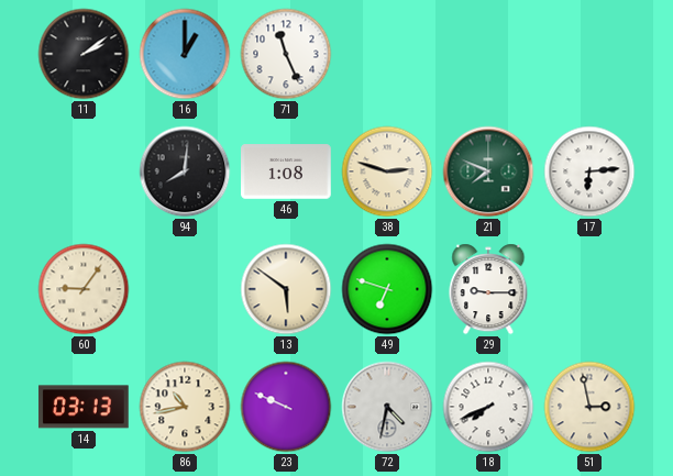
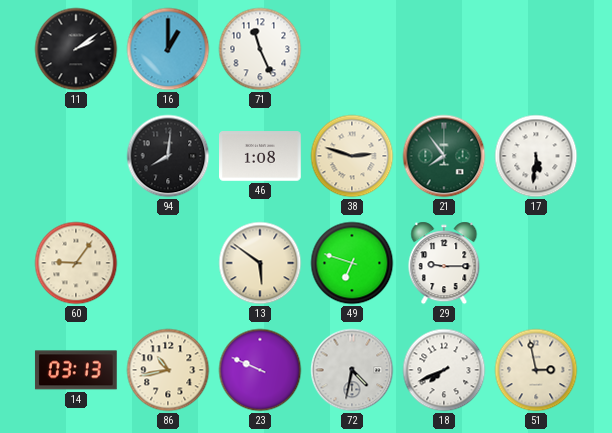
21: 7:49 -> 7:54 (444, 156)
17: 6:14 -> 5:31 (536, 156)
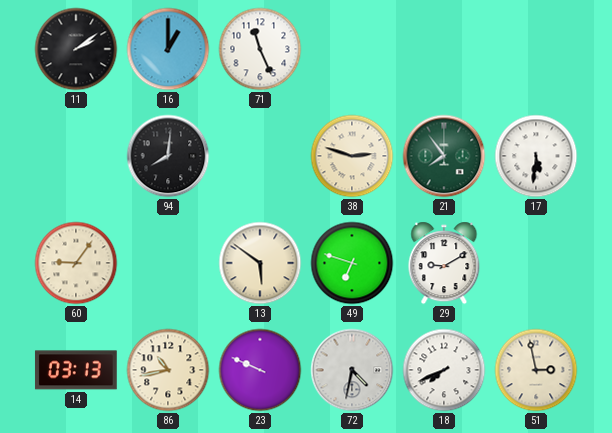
46: 1:08 -> none (260, 156)
29: 9:15 -> 9:10 (444, 263)
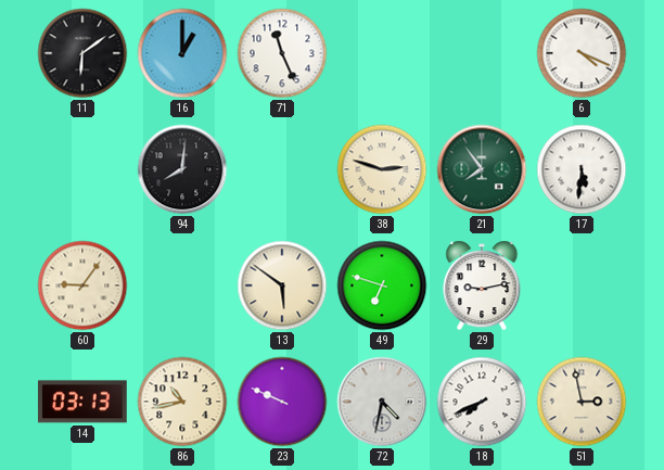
11: 2:09 -> 6:09 (82, 53)
6: none -> 4:19 (582, 53)
29: 9:10 -> 9:13 (482, 285)
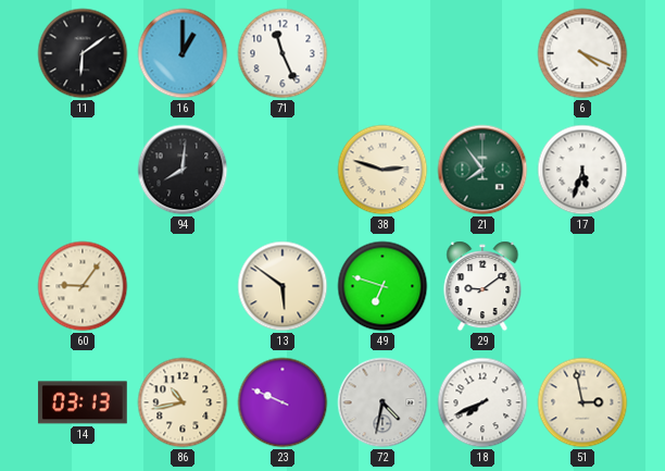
17: 5:31 -> 5:33 (582, 170)
29: 9:13 -> 9:09 (482, 286)
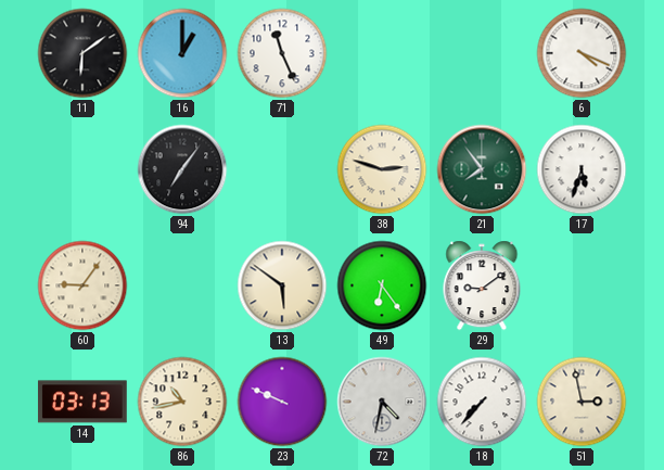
94: 8:01 -> 7:06 (182, 169)
49: 6:48 -> 6:24 (382, 285)
18: 7:41 -> 7:37 (482, 402)
